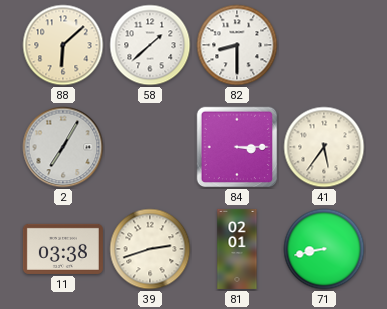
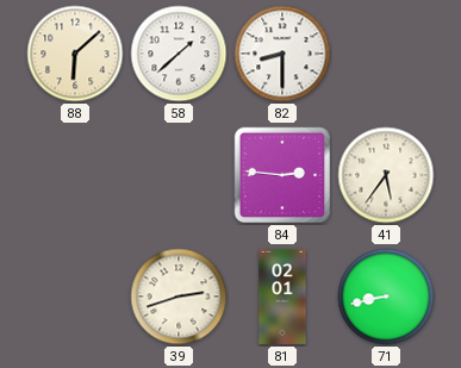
2: 7:05 -> none (63, 147)
84: 3:15 -> 2:46 (282, 175)
11: 03:38 -> none (63, 249)
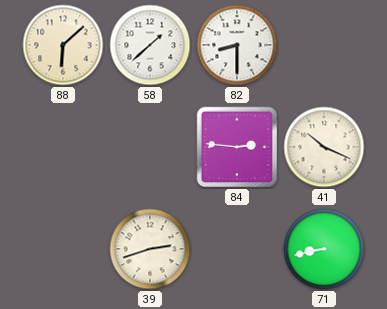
41: 5:36 -> 10:19 (324, 147)
81: 02:01 -> none (282, 297)
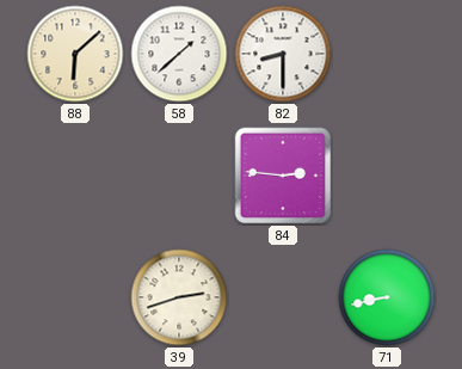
41: 10:19 -> none (324, 147)
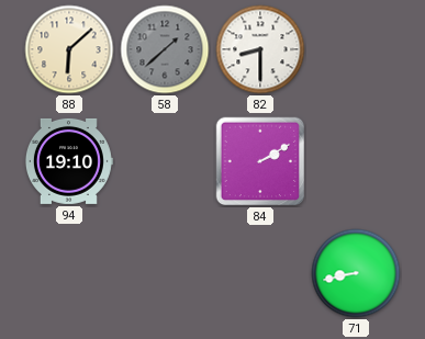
58 dial: white -> grey (165, 49)
94: none -> 19:10 (68, 161)
84: 2:46 -> 2:10 (260, 161)
39: 2:42 -> none (179, 297)
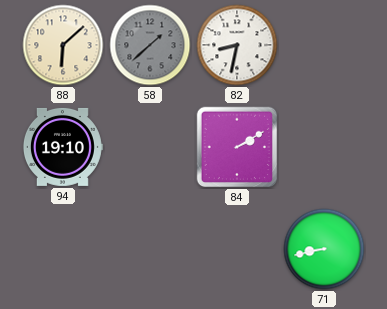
82: 8:30 -> 8:32 (237, 45)
